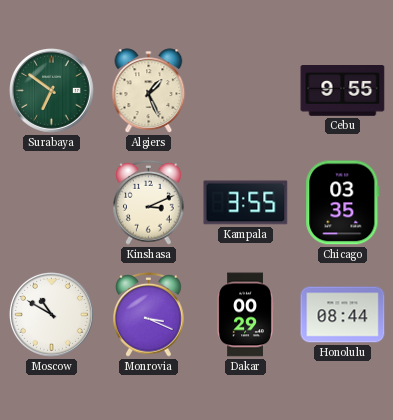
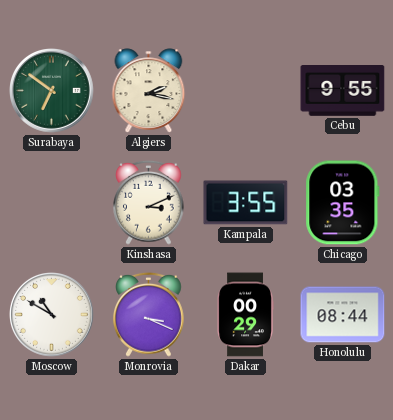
Algiers: 1:26 -> 2:17 (149, 91)
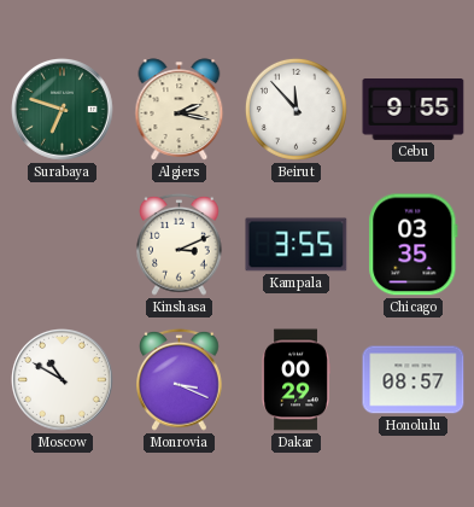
Surabaya: 6:51 -> 6:48 (63, 110)
Beirut: none -> 11:53 (295, 109)
Honolulu: 08:44 -> 08:57 (414, 380)
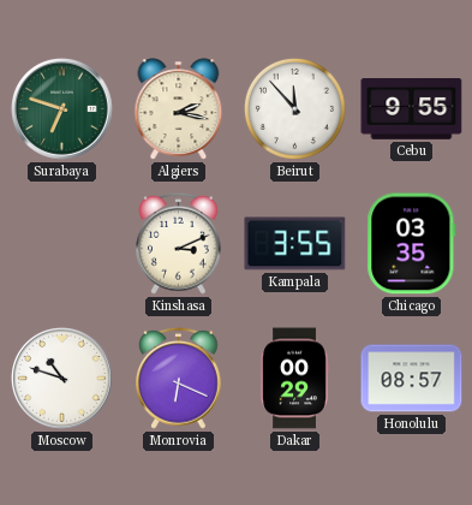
Moscow: 10:50 -> 10:48 (62, 379)
Monrovia: 3:19 -> 6:19 (179, 378)
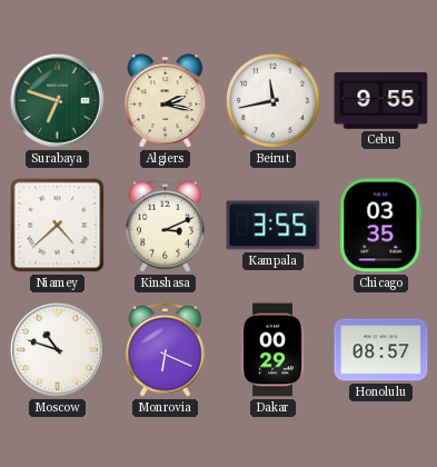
Beirut: 11:53 -> 11:43 (272, 100)
Niamey: none -> 4:38 (58, 226)
